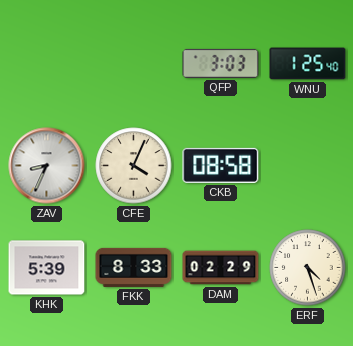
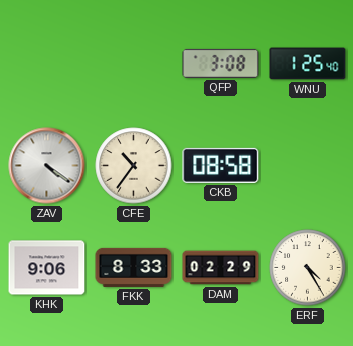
QFP: 3:03 -> 3:08 (221, 63)
ZAV: 8:34 -> 4:21 (47, 166)
CFE: 4:04 -> 10:36 (134, 166)
KHK: 5:39 -> 9:06 (47, 268)
ERF: 4:27 -> 4:25 (308, 268)
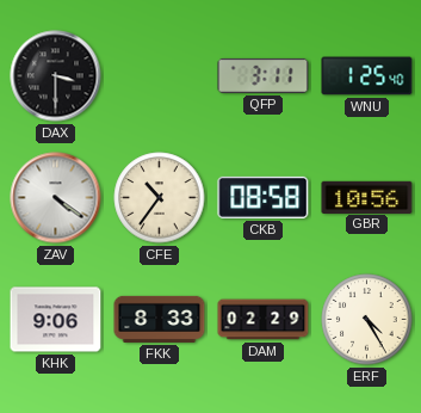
DAX: none -> 3:30 (56, 76)
QFP: 3:08 -> 3:11 (264, 75)
GBR: none -> 10:56 (367, 197)
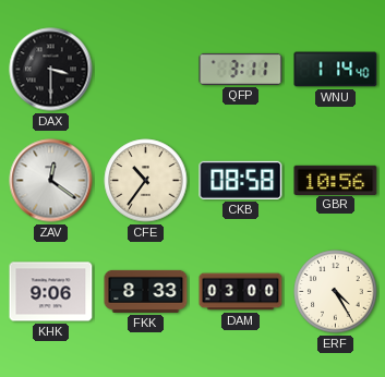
WNU: 1:25 -> 1:14 (336, 70)
ZAV: 4:21 -> 12:21 (51, 181)
DAM: 02:29 -> 03:00 (241, 292)
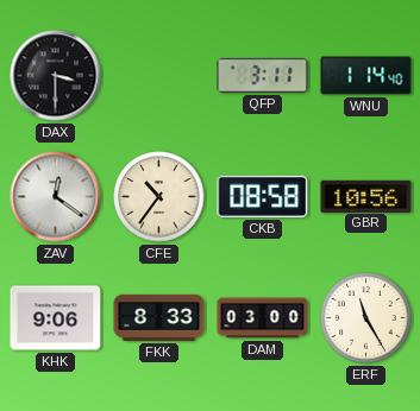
ERF: 4:25 -> 11:25 (366, 318)
